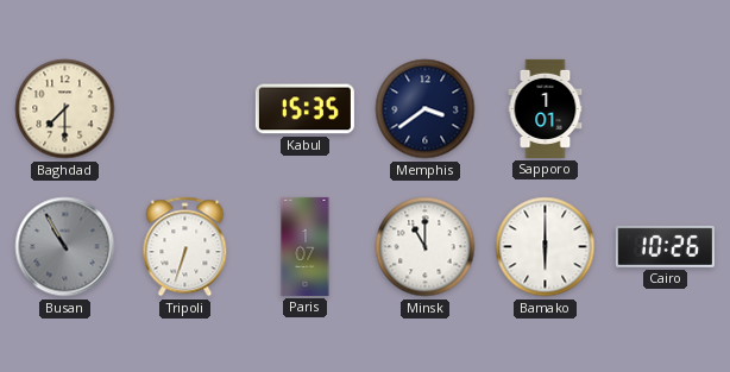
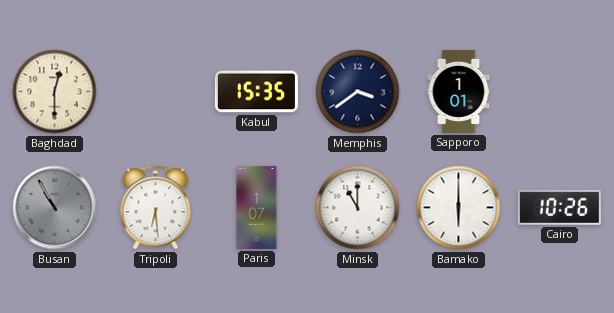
Baghdad: 7:30 -> 12:30 (55, 92)
Tripoli: 6:33 -> 6:29 (156, 208)
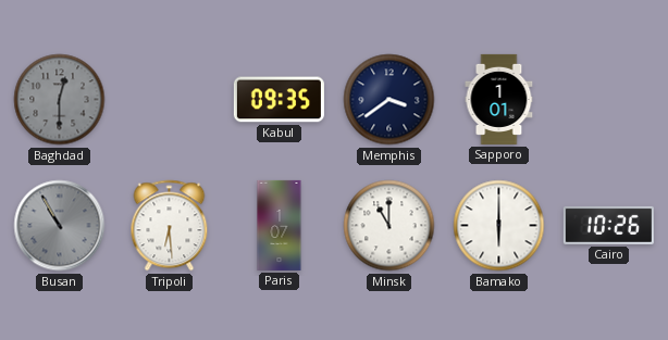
Baghdad dial: cream -> grey (60, 100)
Kabul: 15:35 -> 09:35 (279, 100)
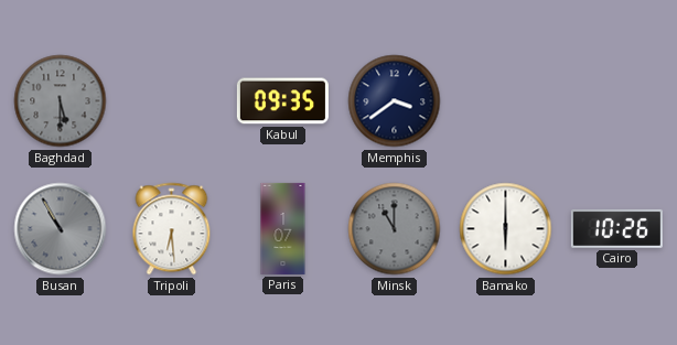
Baghdad: 12:30 -> 5:30 (61, 101)
Sapporo: 1:01 -> none (499, 99)
Minsk dial: white -> grey (395, 229)
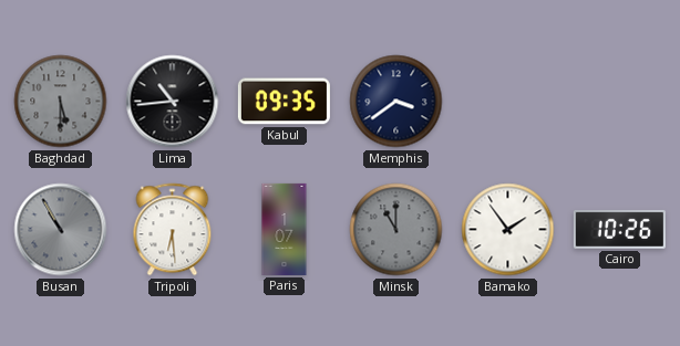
Lima: none -> 10:44 (173, 102)
Bamako: 6:00 -> 1:54 (508, 230)
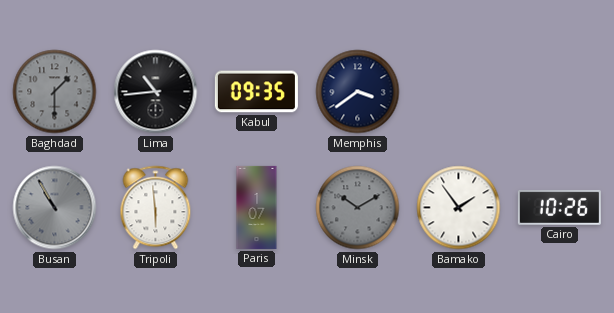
Baghdad: 5:30 -> 1:30 (55, 92)
Tripoli: 6:29 -> 5:59 (156, 208)
Minsk: 11:00 -> 10:10 (358, 208)
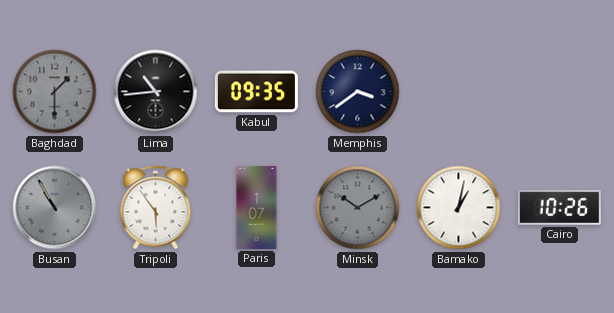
Tripoli: 5:59 -> 5:54 (156, 208)
Bamako: 1:54 -> 1:02 (459, 208)
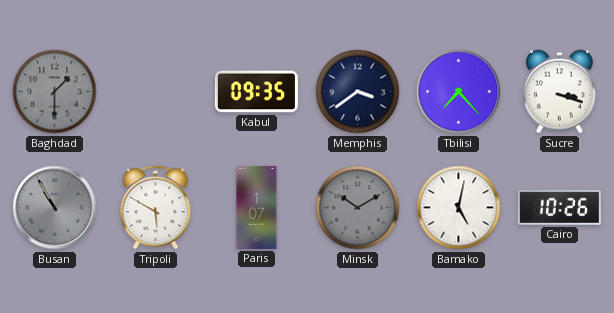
Lima: 10:44 -> none (156, 92)
Tbilisi: none -> 7:23 (459, 92)
Sucre: none -> 3:18 (559, 92)
Tripoli: 5:54 -> 5:50 (156, 208)
Bamako: 1:02 -> 5:02 (459, 208)
